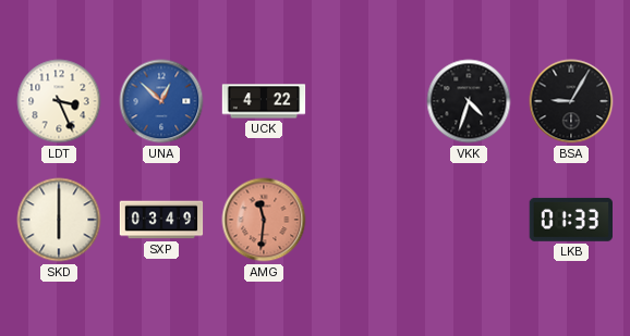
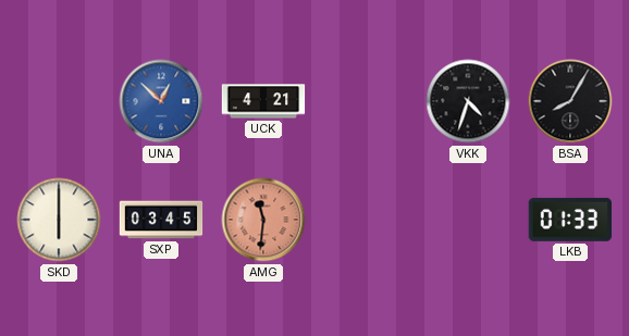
LDT: 3:26 -> none (59, 101)
UCK: 4:22 -> 4:21 (263, 101)
BSA: 9:05 -> 8:05 (570, 101)
SXP: 03:49 -> 03:45 (161, 220)
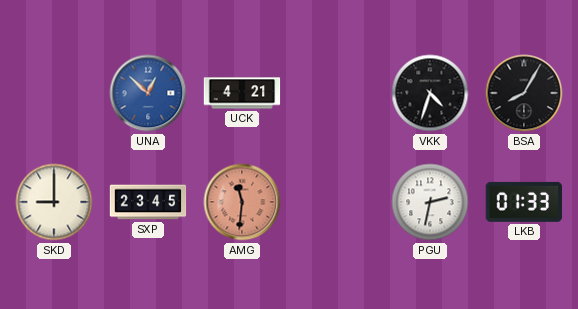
SKD: 6:00 -> 9:00 (54, 202)
SXP: 03:45 -> 23:45 (148, 202)
PGU: none -> 2:32 (430, 202)
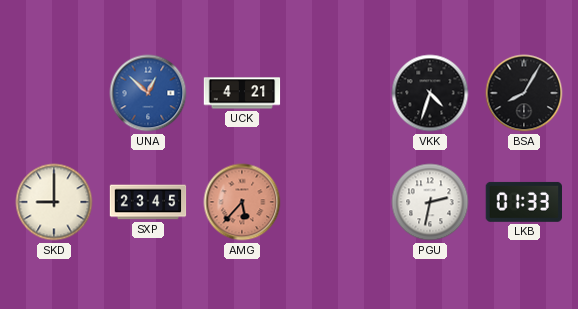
AMG: 11:31 -> 5:37 (242, 202)
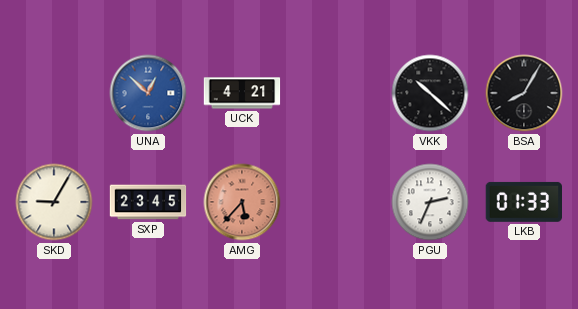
VKK: 4:33 -> 10:22 (430, 93)
SKD: 9:00 -> 9:05 (54, 202)
PGU: 2:32 -> 2:34 (430, 202)
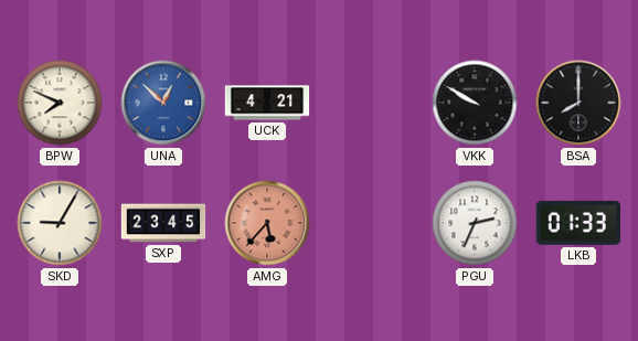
BPW: none -> 7:49 (60, 103)
VKK: 10:22 -> 9:50 (475, 103)
BSA: 8:05 -> 8:00 (578, 103)
